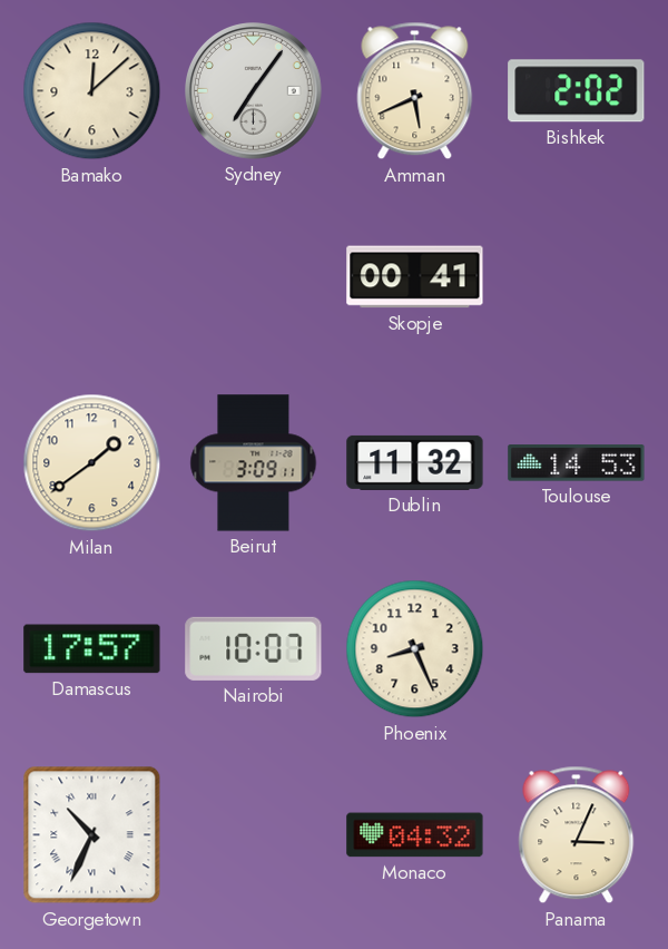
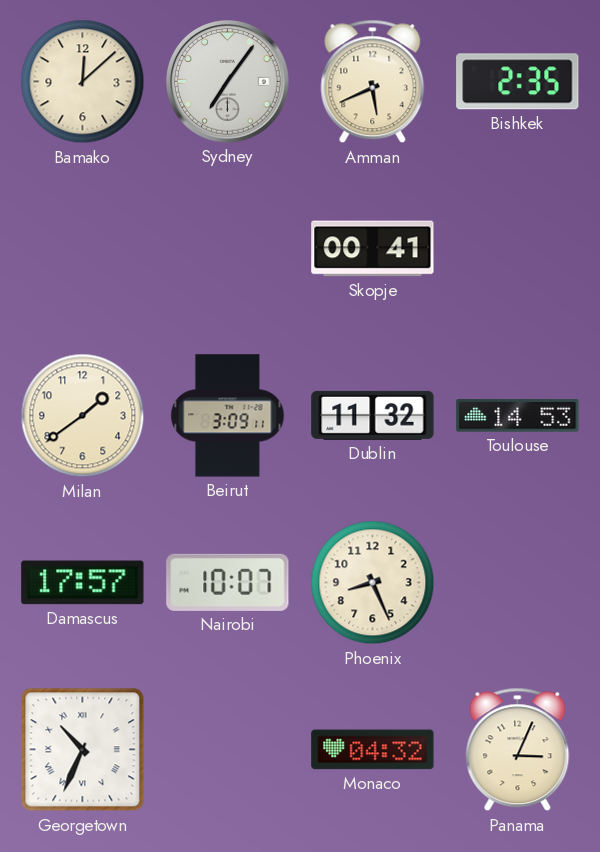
Bishkek: 2:02 -> 2:35 (518, 82)
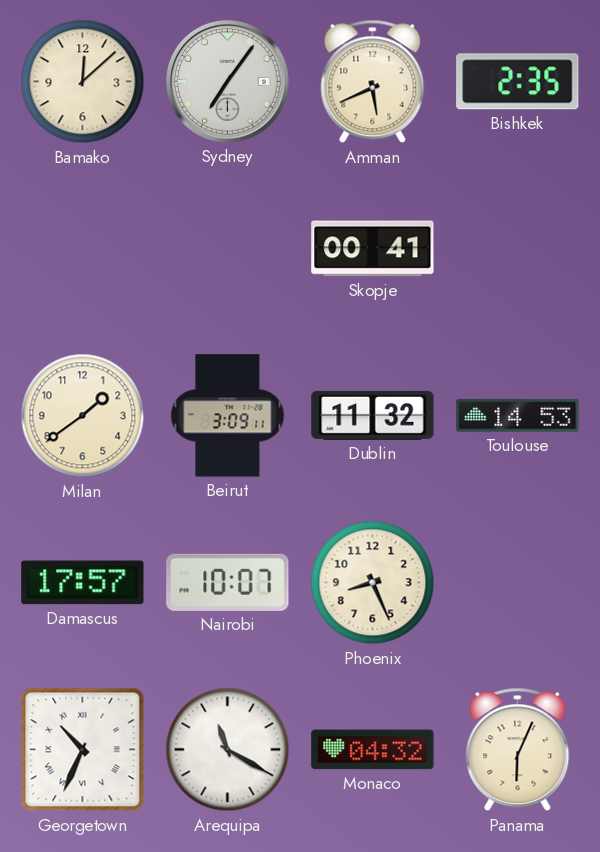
Arequipa: none -> 11:20 (228, 750)
Panama: 3:04 -> 6:04 (518, 750)
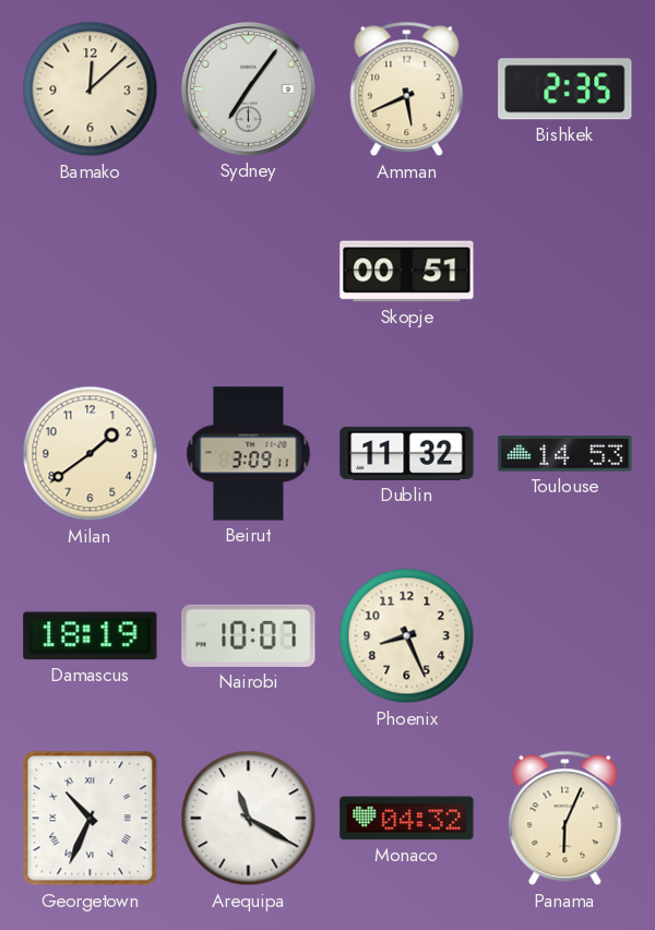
Skopje: 00:41 -> 00:51 (407, 272)
Damascus: 17:57 -> 18:19 (91, 636)
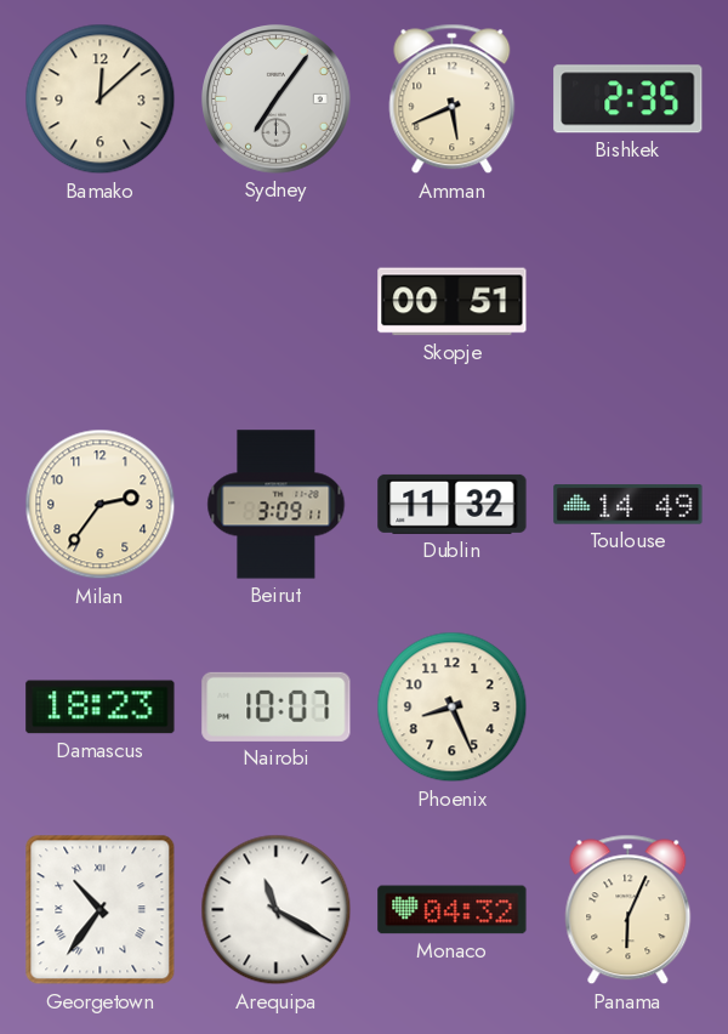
Milan: 1:39 -> 2:36 (101, 505)
Toulouse: 14:53 -> 14:49 (629, 505)
Damascus: 18:19 -> 18:23 (101, 708)
Georgetown: 10:34 -> 10:36 (101, 910)
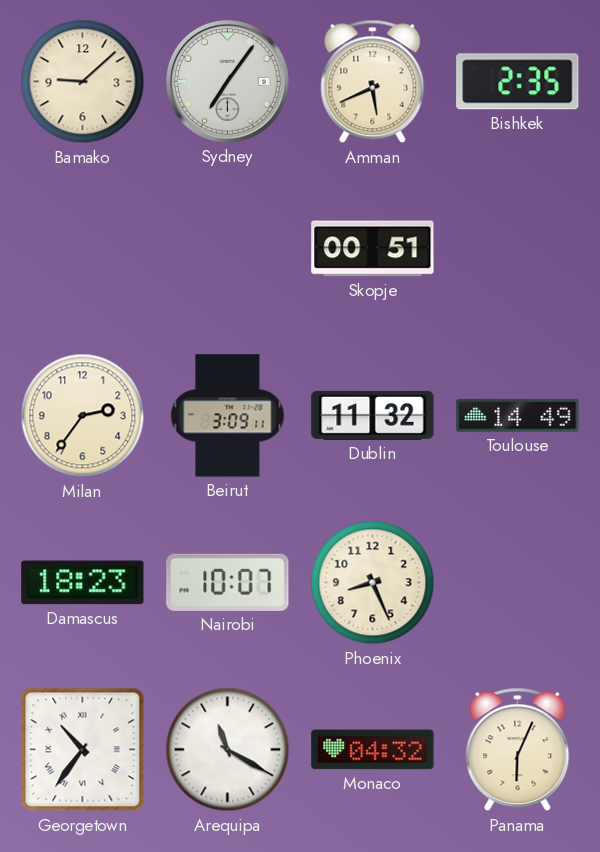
Bamako: 12:08 -> 9:08 (83, 82)
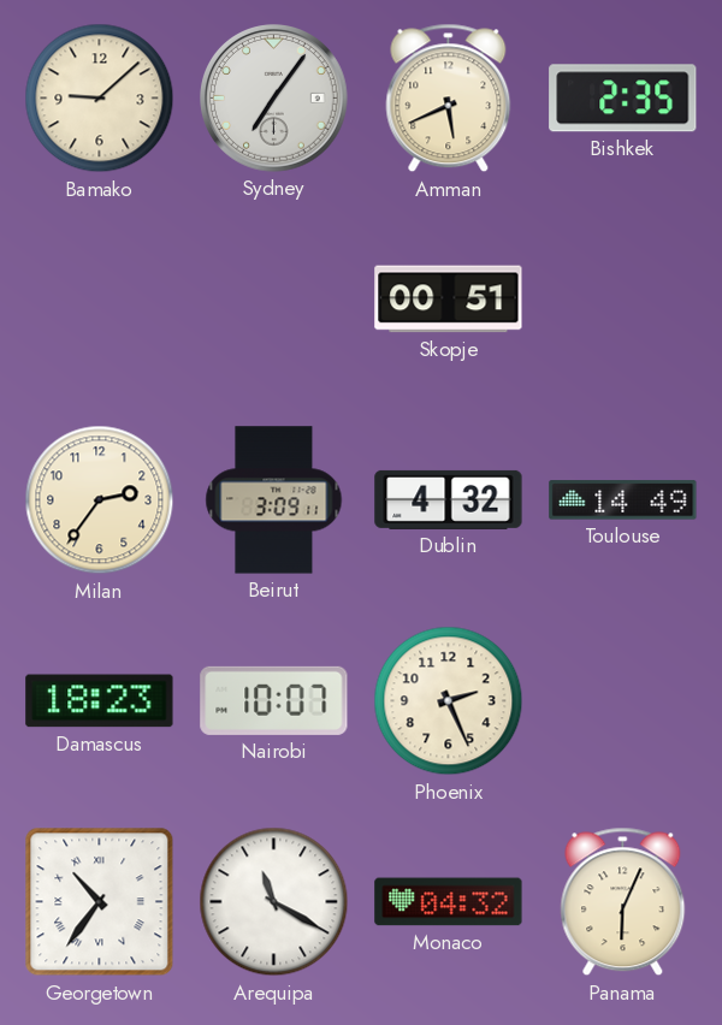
Dublin: 11:32 -> 4:32 (449, 499)
Phoenix: 8:26 -> 2:26 (449, 701)
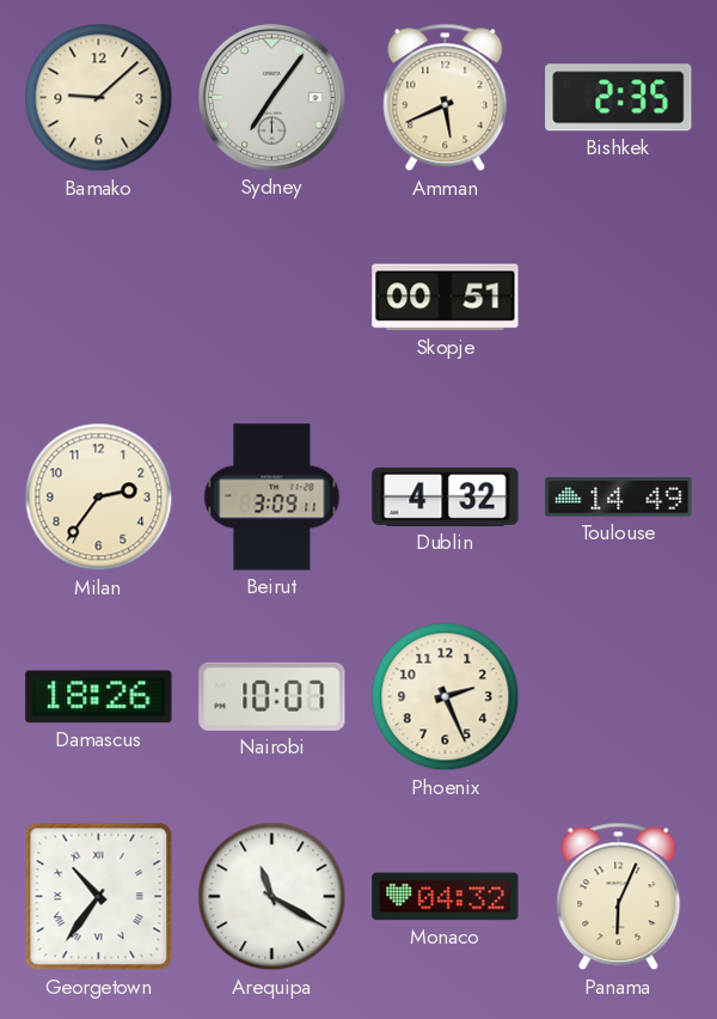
Damascus: 18:23 -> 18:26 (99, 697)
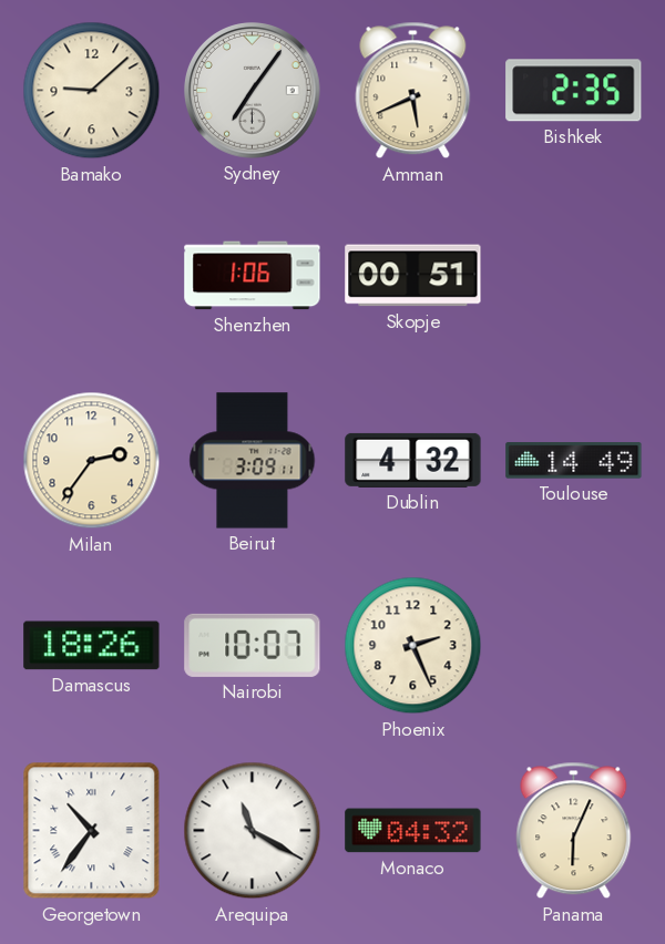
Shenzhen: none -> 1:06 (253, 276)
